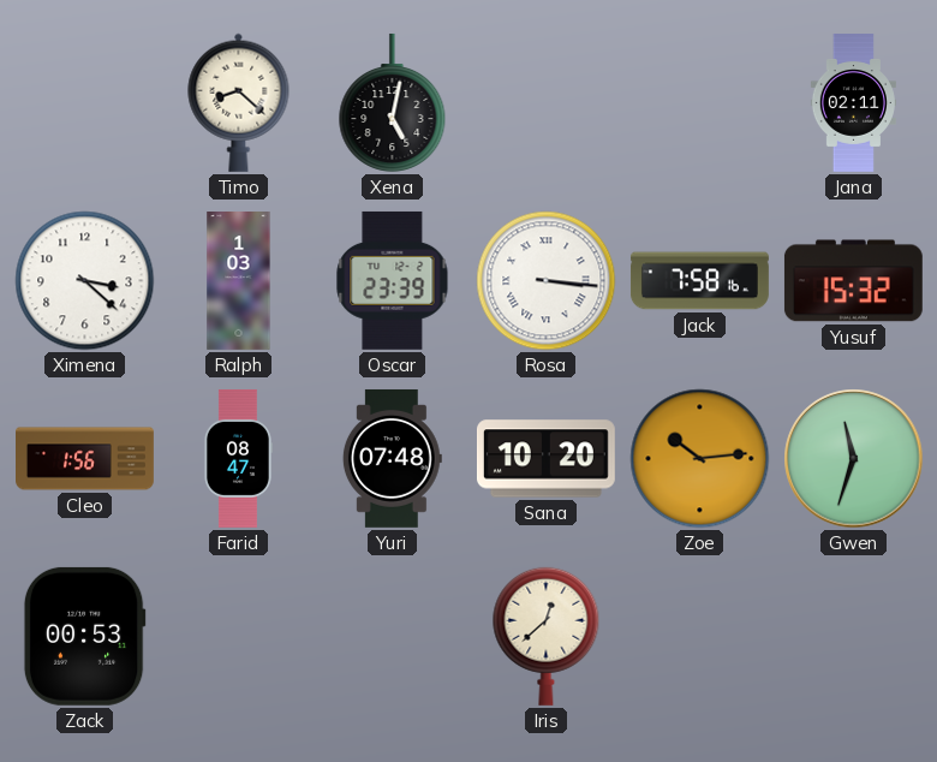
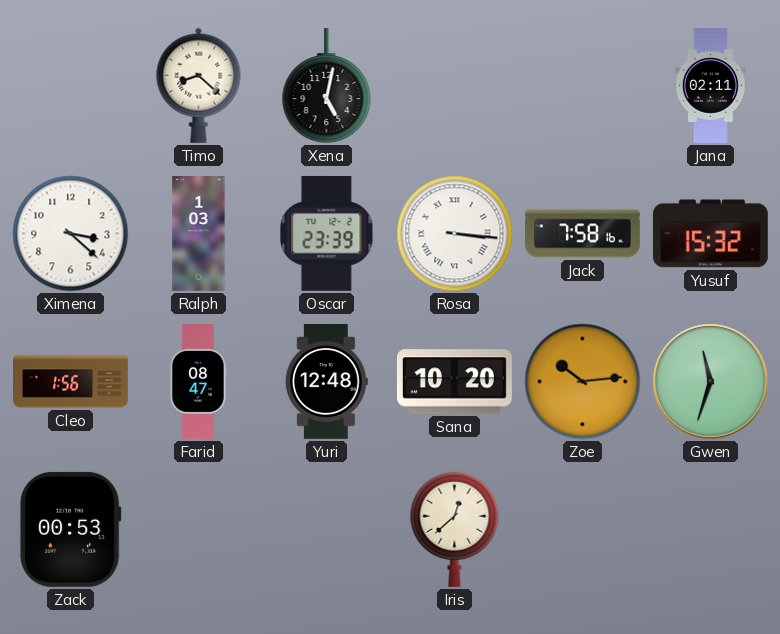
Yuri: 07:48 -> 12:48 (326, 381)
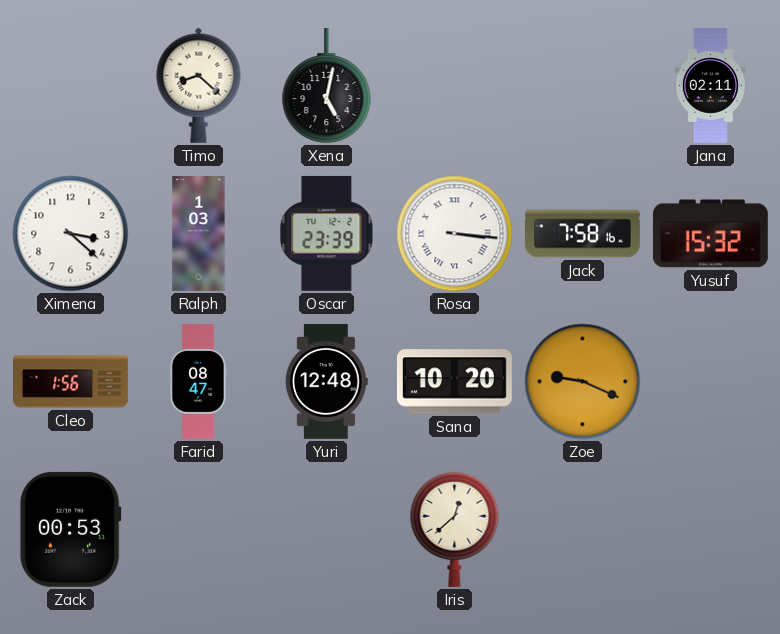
Zoe: 10:14 -> 9:19 (583, 382)
Gwen: 11:33 -> none (711, 382)
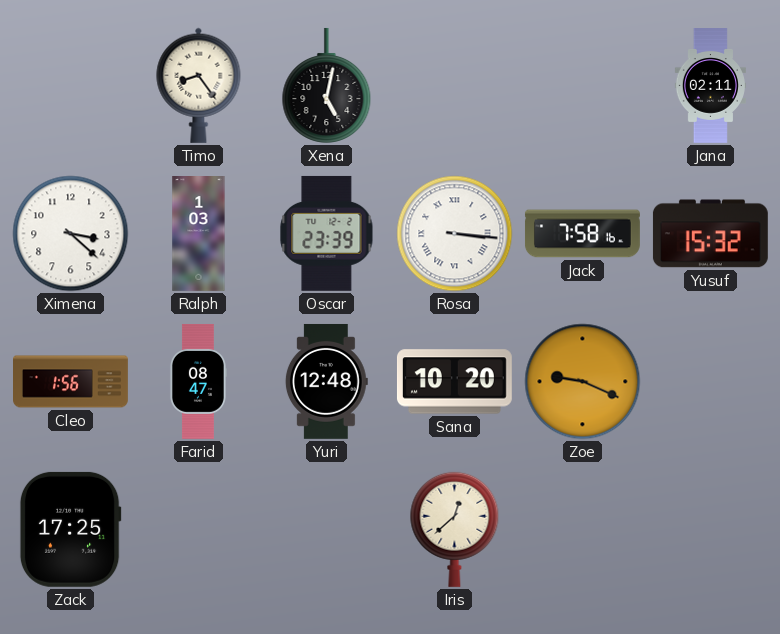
Timo: 8:22 -> 8:24 (199, 85)
Zack: 00:53 -> 17:25 (70, 529)
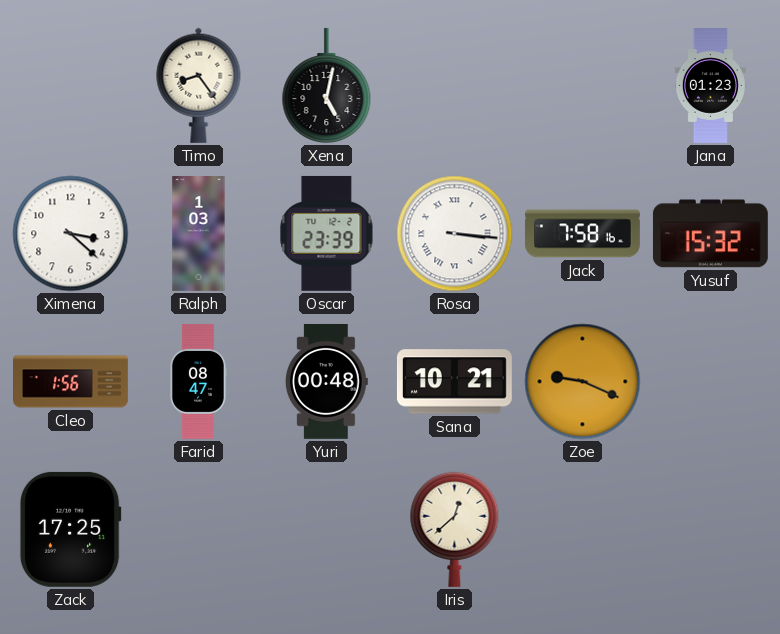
Jana: 02:11 -> 01:23 (710, 86)
Yuri: 12:48 -> 00:48 (326, 381)
Sana: 10:20 -> 10:21 (454, 382)
